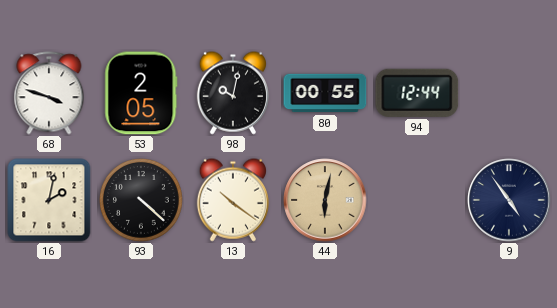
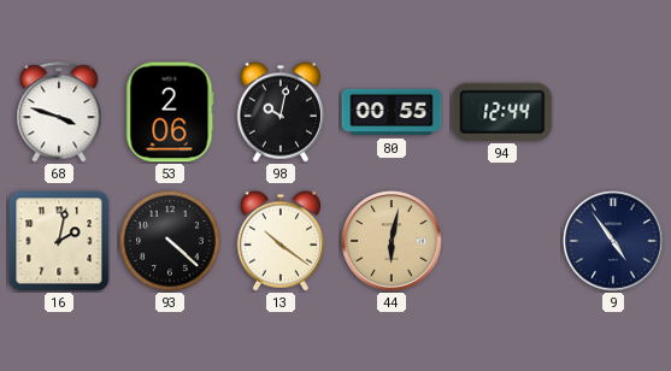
53: 2:05 -> 2:06 (170, 112)
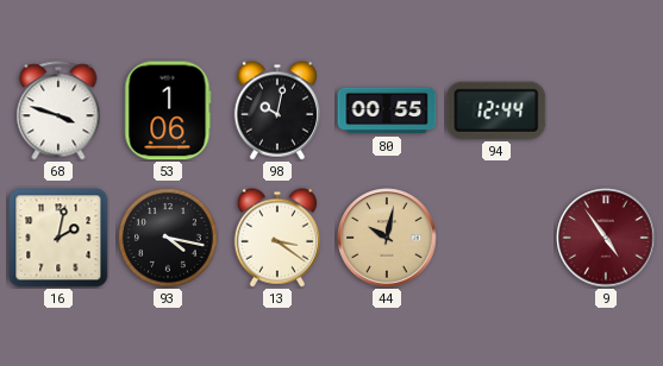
53: 2:06 -> 1:06 (168, 111)
93: 4:22 -> 4:17 (169, 239)
13: 10:21 -> 3:21 (277, 238)
44: 6:02 -> 10:02 (387, 238)
9 dial: navy -> burgundy (606, 238)
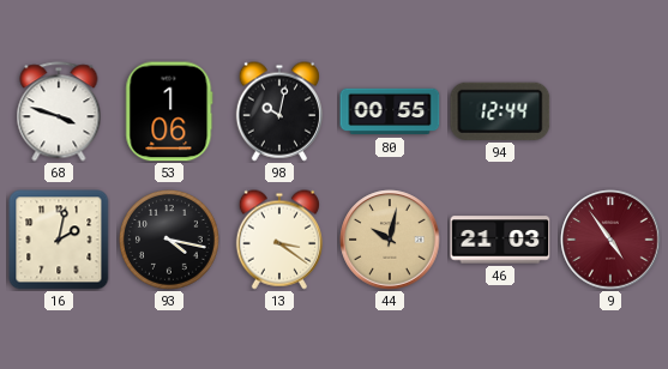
46: none -> 21:03 (500, 240)
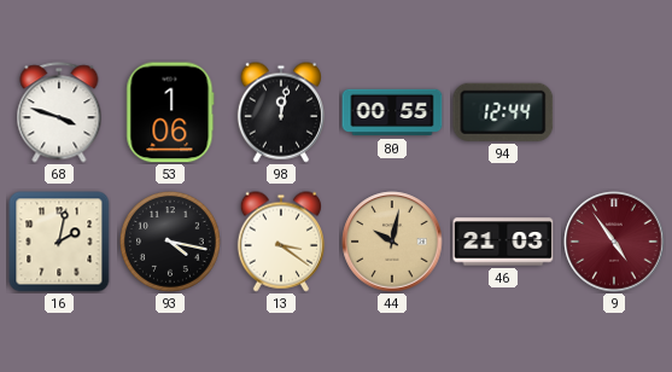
98: 10:02 -> 12:02 (281, 112)
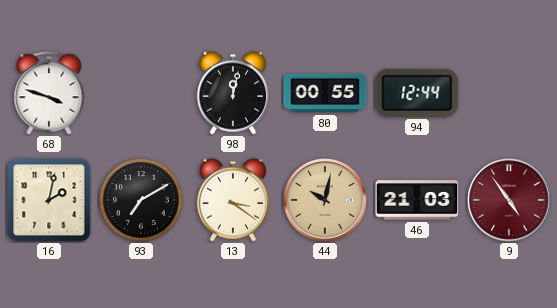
53: 1:06 -> none (170, 112)
93: 4:17 -> 7:10 (142, 201)
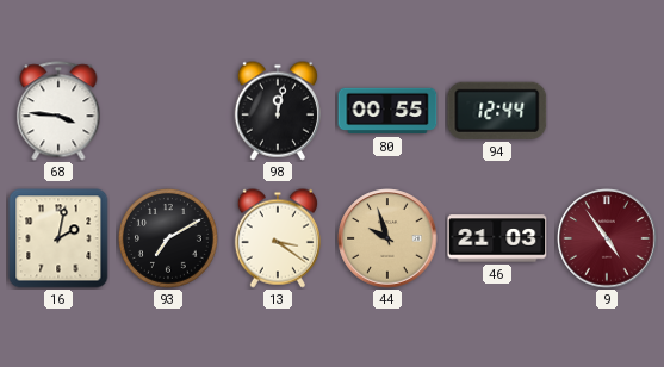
68: 3:48 -> 3:46 (58, 111)
44: 10:02 -> 9:57 (387, 238)
